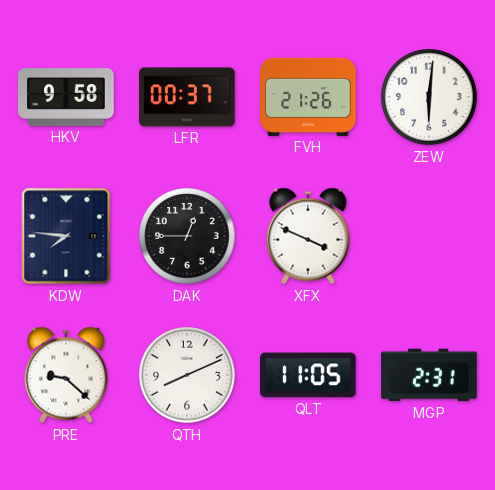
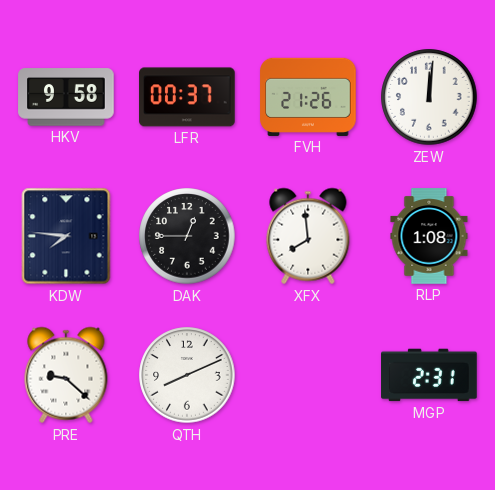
ZEW: 6:01 -> 12:01 (429, 97)
XFX: 3:49 -> 7:59 (308, 236)
RLP: none -> 1:08 (429, 236)
QLT: 11:05 -> none (309, 375)
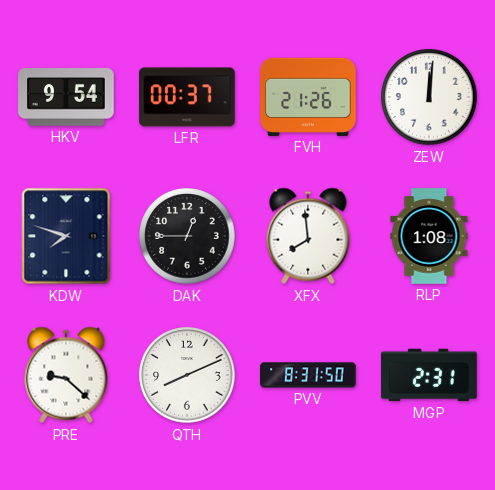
HKV: 9:58 -> 9:54 (66, 97)
KDW: 7:46 -> 7:48 (66, 236)
PVV: none -> 8:31 (308, 375)
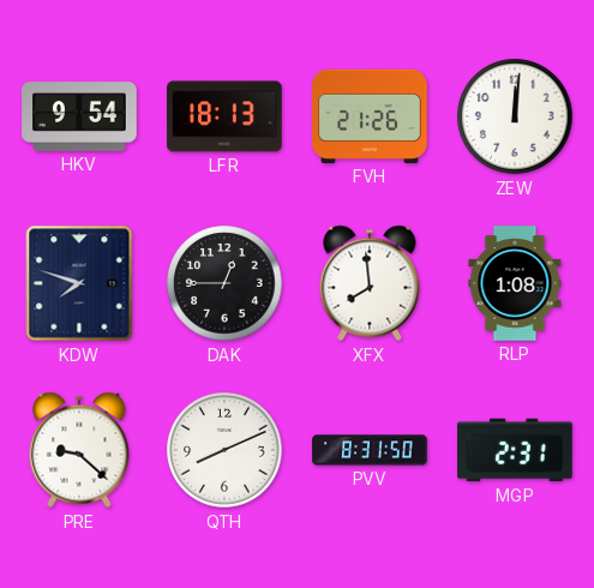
LFR: 00:37 -> 18:13 (224, 116)
